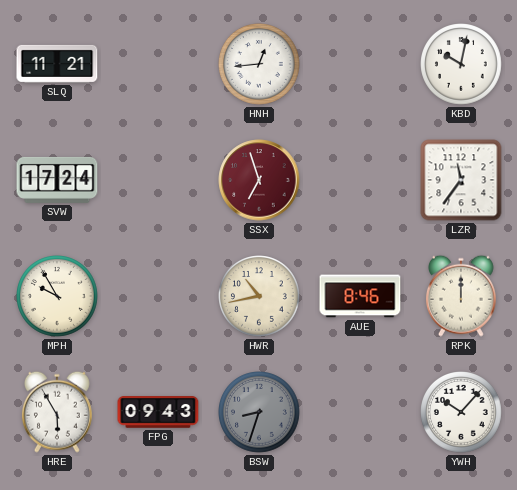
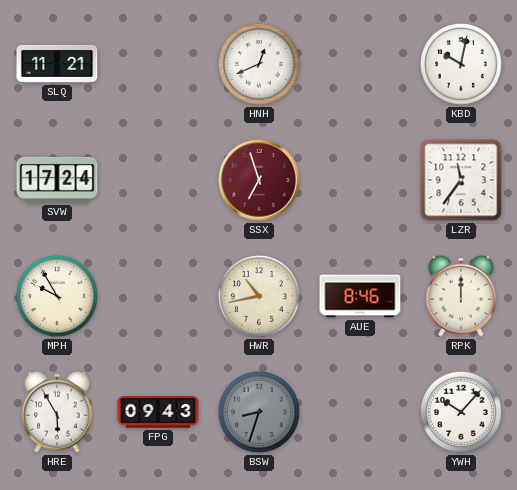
HNH: 12:44 -> 12:41 (260, 65)
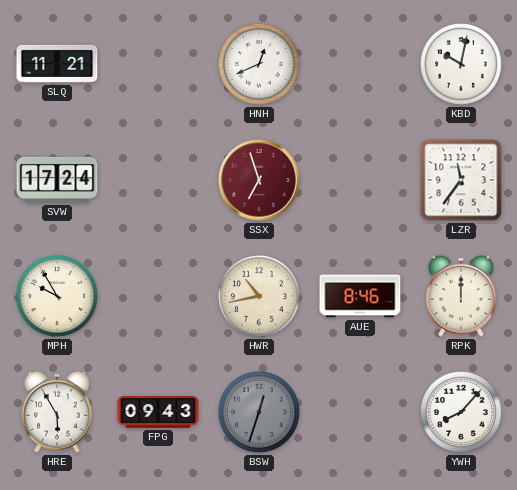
BSW: 8:33 -> 12:33 (260, 413)
YWH: 10:07 -> 8:07 (462, 413)
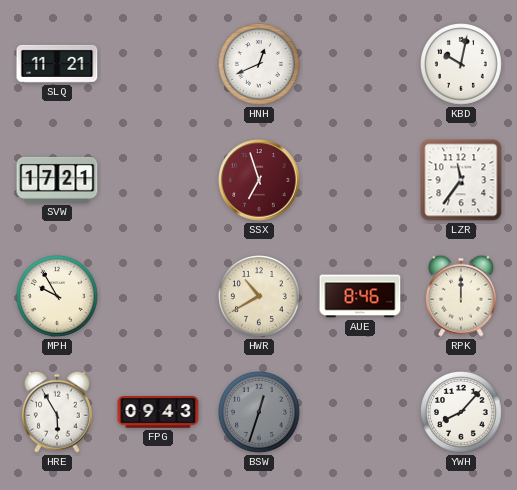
SVW: 17:24 -> 17:21 (57, 180)
HWR: 10:43 -> 10:40 (260, 297)
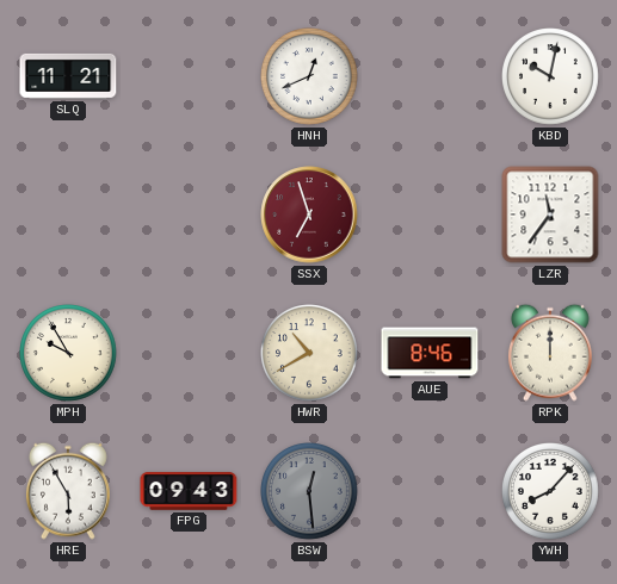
SVW: 17:21 -> none (57, 180)
BSW: 12:33 -> 12:29 (310, 492)
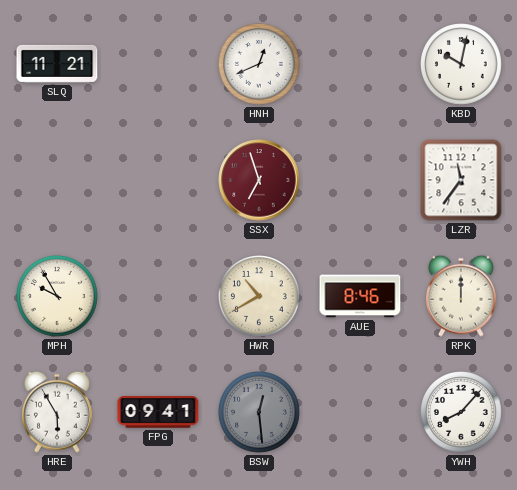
FPG: 09:43 -> 09:41 (158, 412)
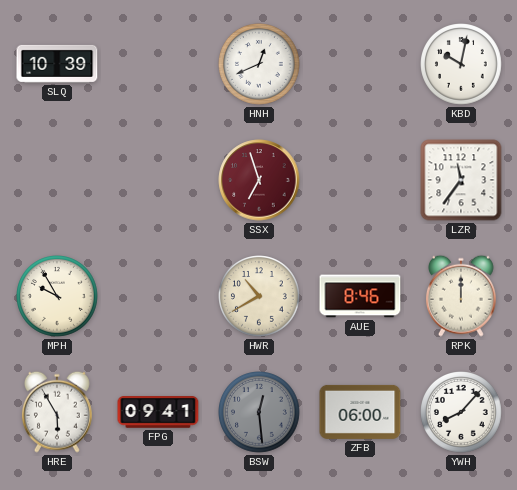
SLQ: 11:21 -> 10:39 (57, 64)
ZFB: none -> 06:00 (360, 412)
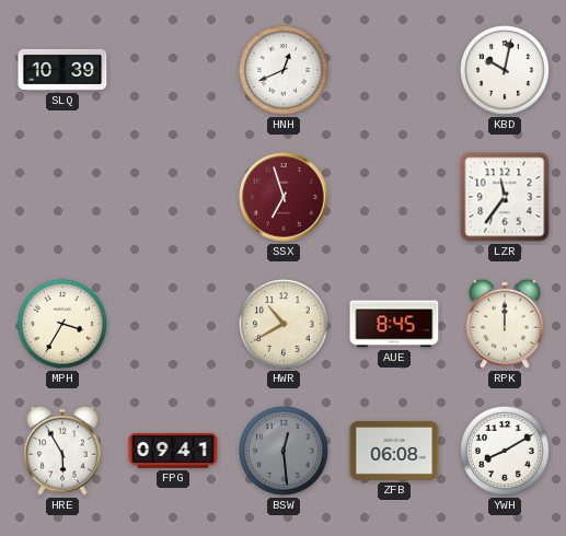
MPH: 9:55 -> 3:35 (63, 325)
AUE: 8:46 -> 8:45 (394, 324)
ZFB: 06:00 -> 06:08 (394, 451)
YWH: 8:07 -> 8:10 (506, 452)
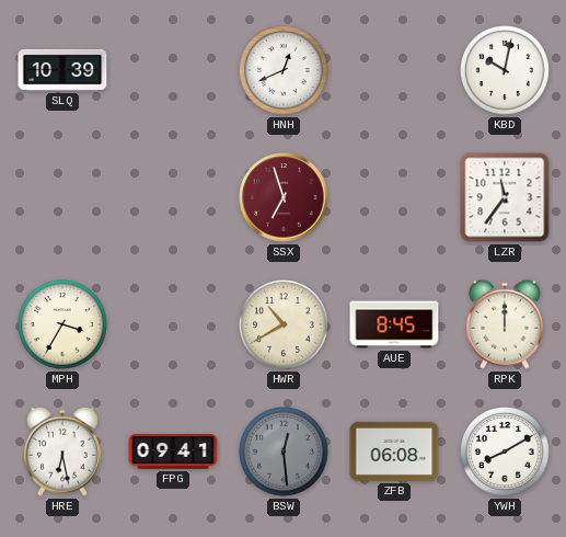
HRE: 5:55 -> 6:28 (62, 452)
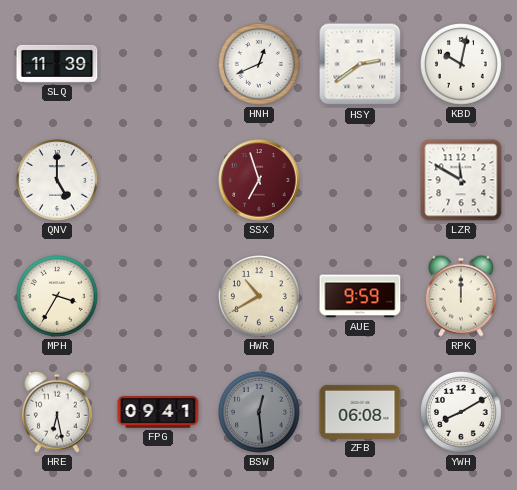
SLQ: 10:39 -> 11:39 (57, 64)
HSY: none -> 2:39 (360, 64)
QNV: none -> 5:00 (58, 181)
LZR: 11:36 -> 11:50 (461, 180)
AUE: 8:45 -> 9:59 (360, 296)
